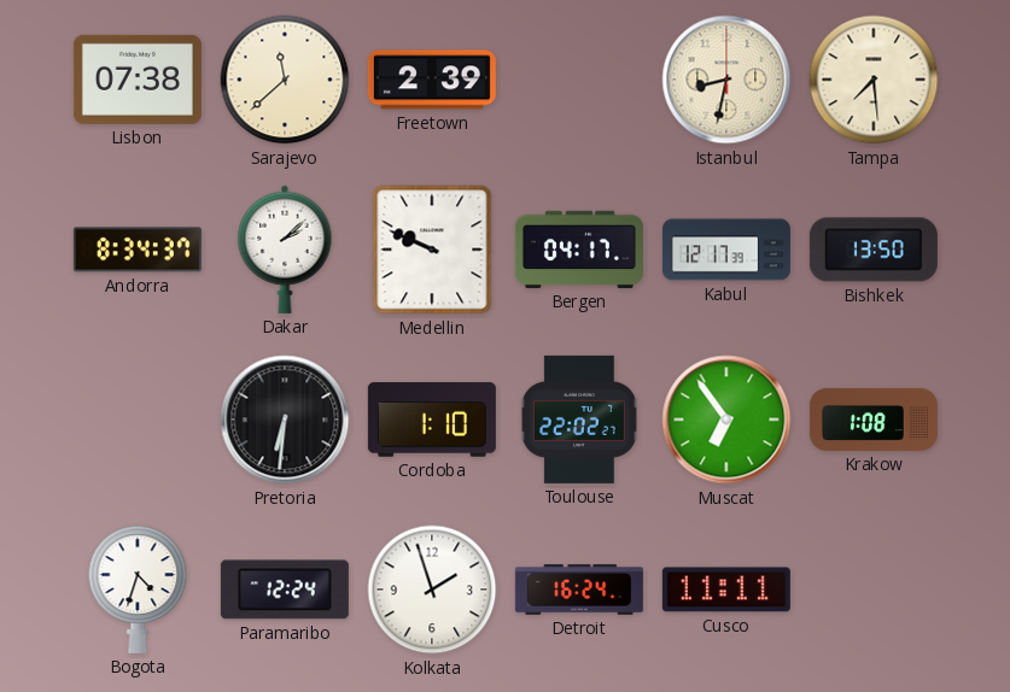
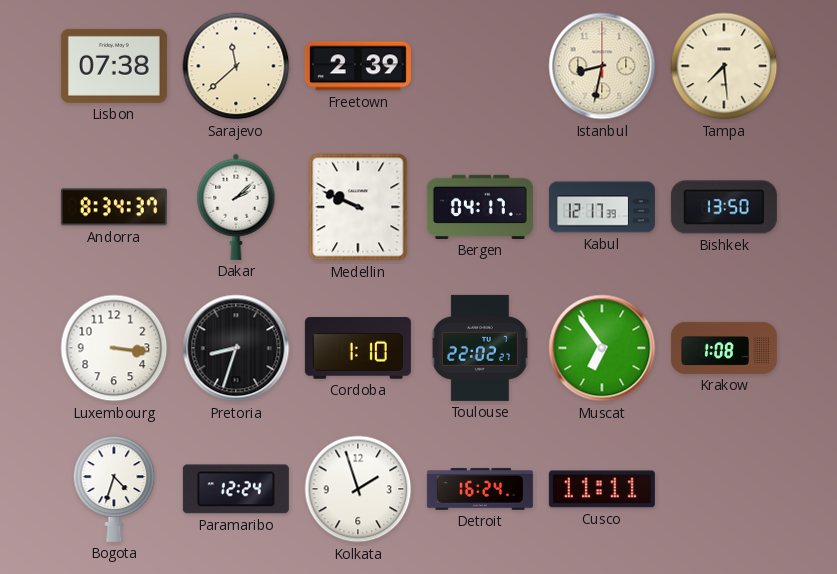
Luxembourg: none -> 3:16 (114, 348)
Pretoria: 6:31 -> 8:33 (236, 348)
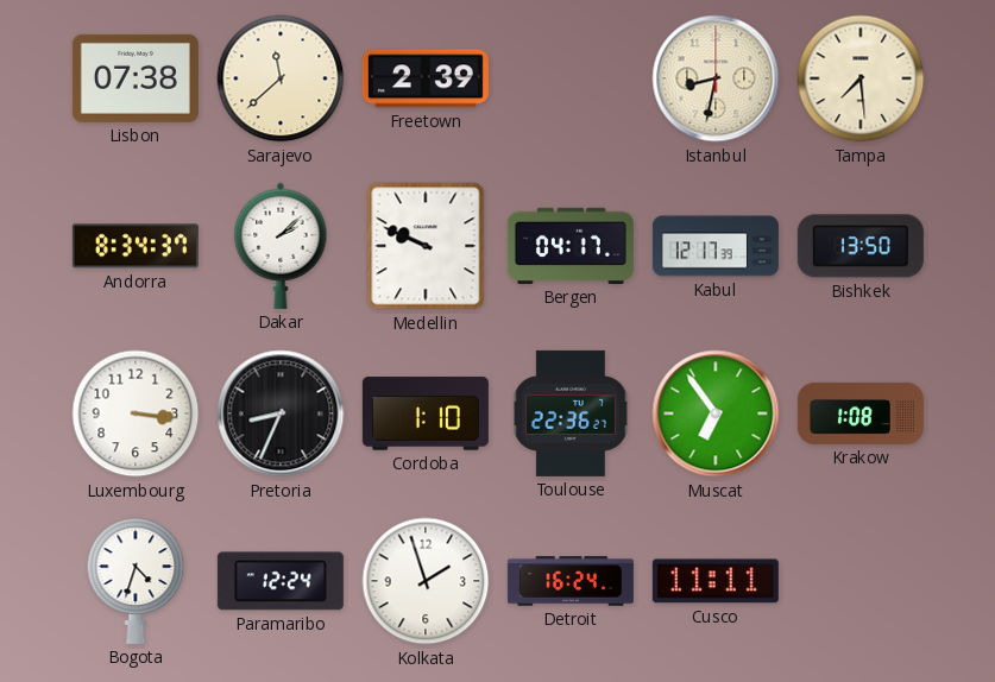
Pretoria: 8:33 -> 8:34 (281, 413)
Toulouse: 22:02 -> 22:36 (571, 413)
